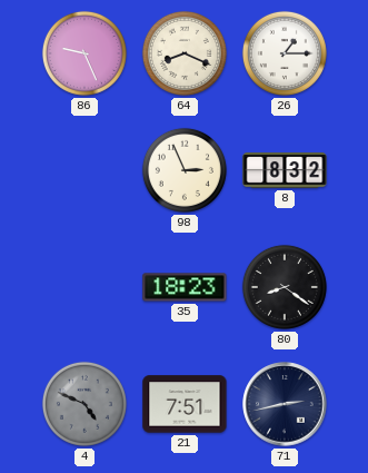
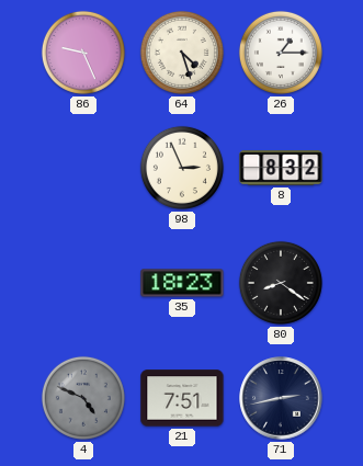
64: 8:19 -> 4:27 (182, 53)
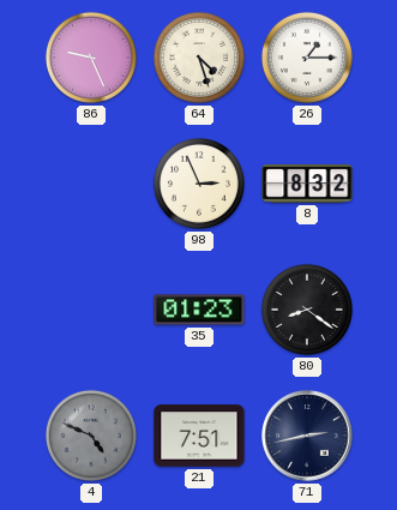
35: 18:23 -> 01:23 (199, 310)
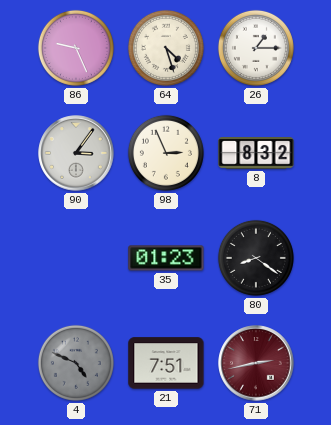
90: none -> 3:06 (76, 153)
71 dial: navy -> burgundy (256, 363)
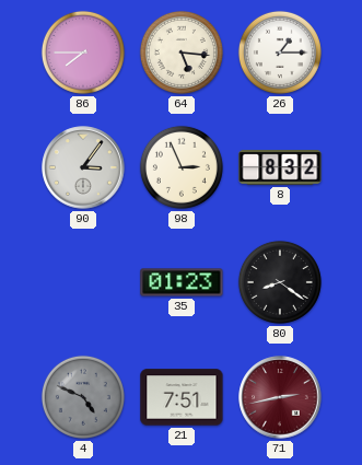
86: 9:26 -> 7:45 (83, 53)
64: 4:27 -> 5:16 (182, 53)
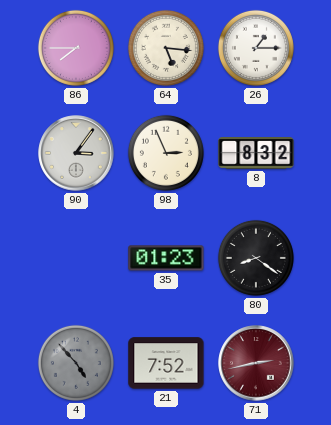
4: 4:49 -> 4:53 (76, 363)
21: 7:51 -> 7:52 (166, 363)
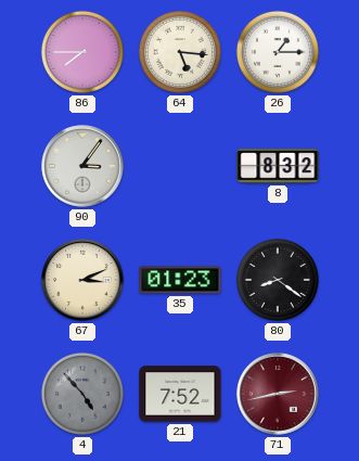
98: 2:56 -> none (166, 153)
67: none -> 3:11 (82, 280)
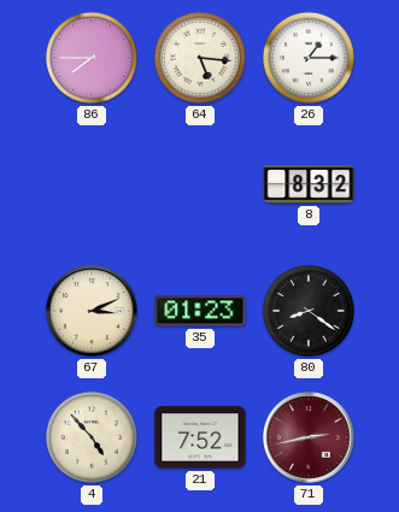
90: 3:06 -> none (82, 166)
4 dial: grey -> cream (92, 437)
